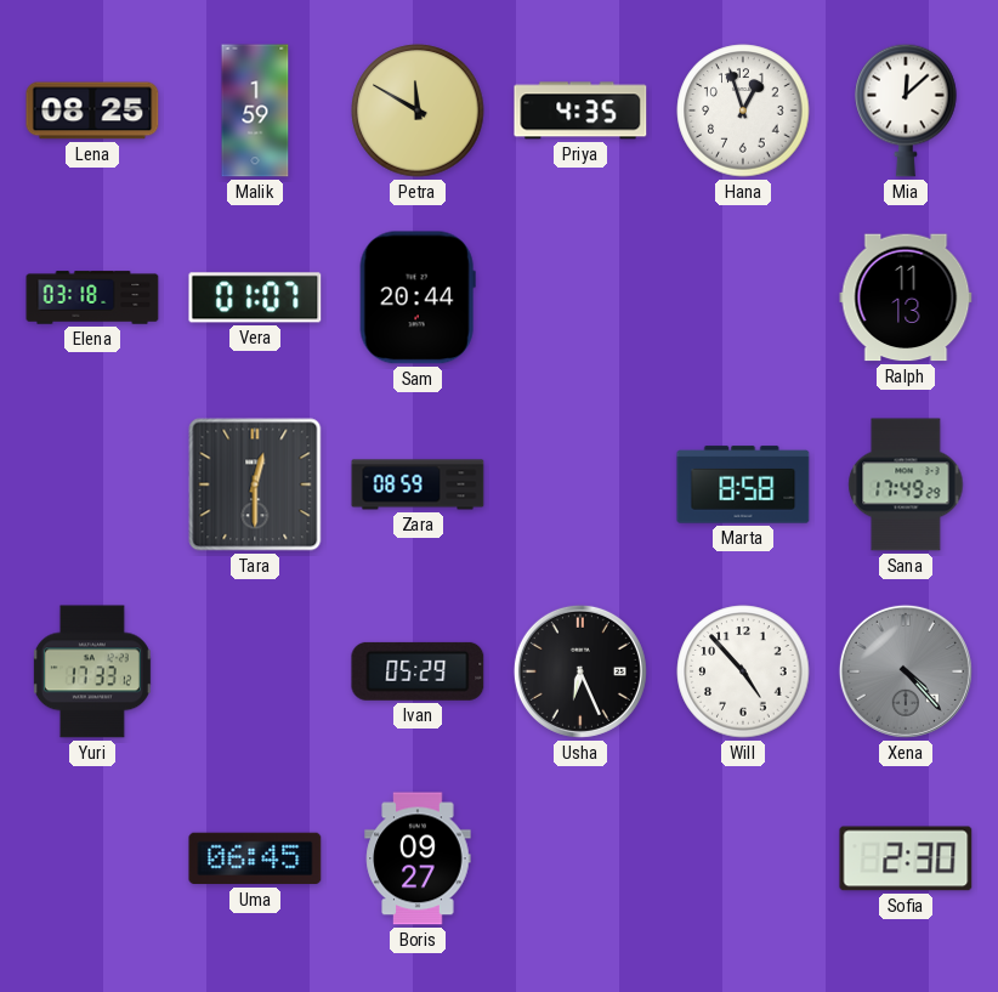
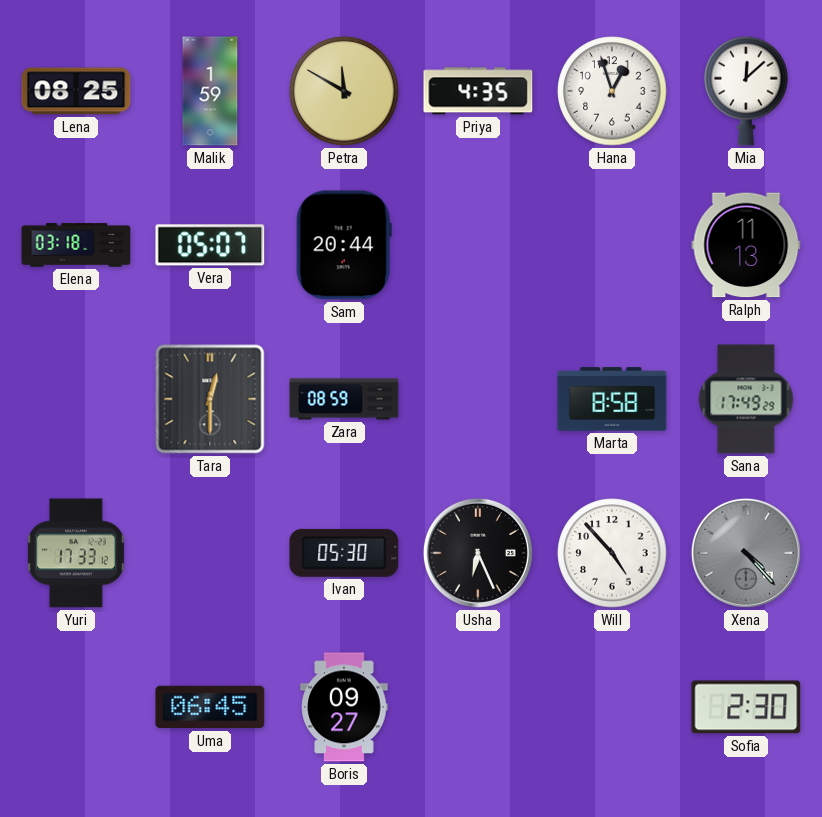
Vera: 01:07 -> 05:07 (210, 245)
Ivan: 05:29 -> 05:30 (344, 553)
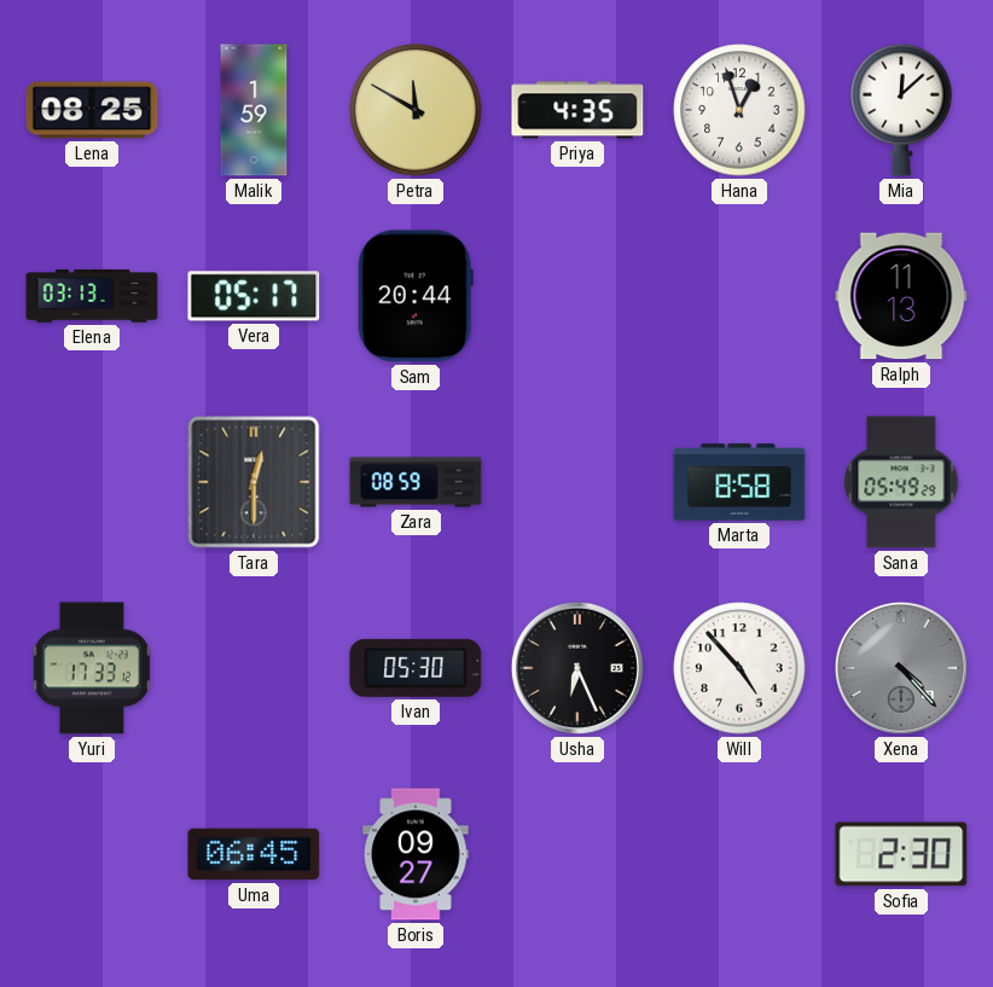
Elena: 03:18 -> 03:13 (92, 296)
Vera: 05:07 -> 05:17 (254, 296)
Sana: 17:49 -> 05:49 (901, 482)
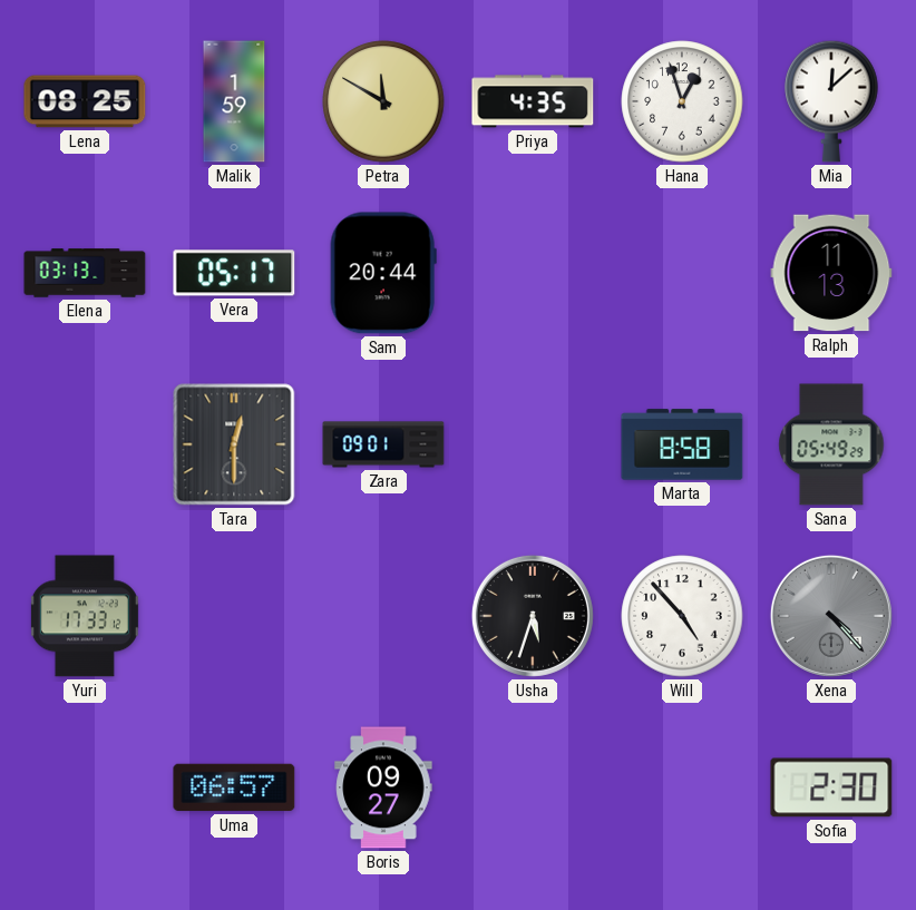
Zara: 08:59 -> 09:01 (383, 444)
Ivan: 05:30 -> none (416, 668)
Usha: 6:26 -> 5:33 (533, 616)
Uma: 06:45 -> 06:57 (234, 787)
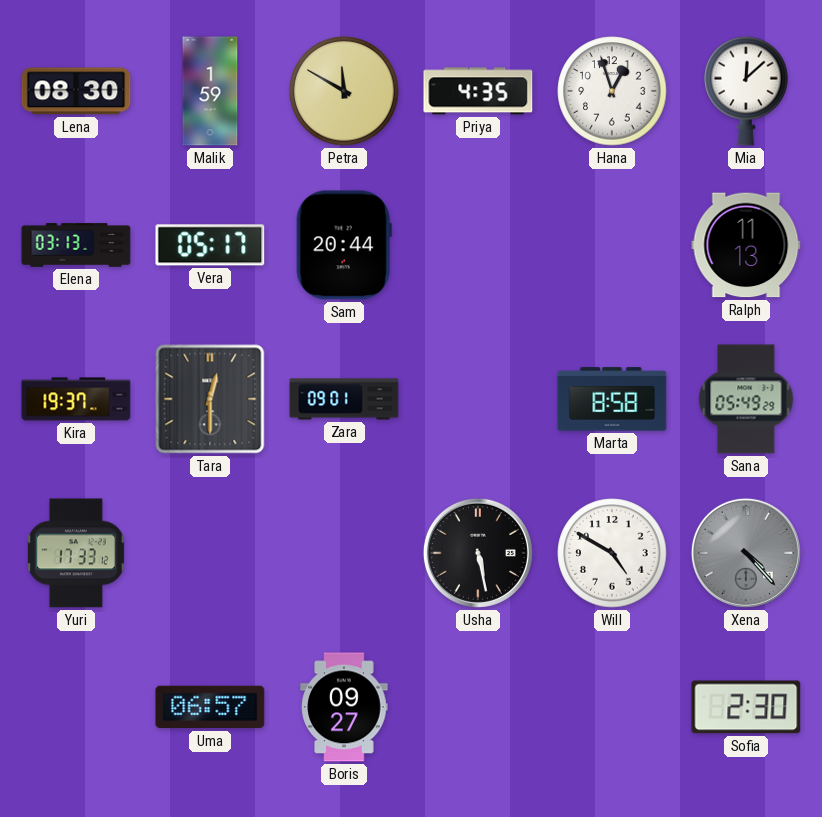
Lena: 08:25 -> 08:30 (76, 91)
Kira: none -> 19:37 (76, 399)
Usha: 5:33 -> 5:28 (478, 553)
Will: 4:53 -> 4:50 (612, 553)
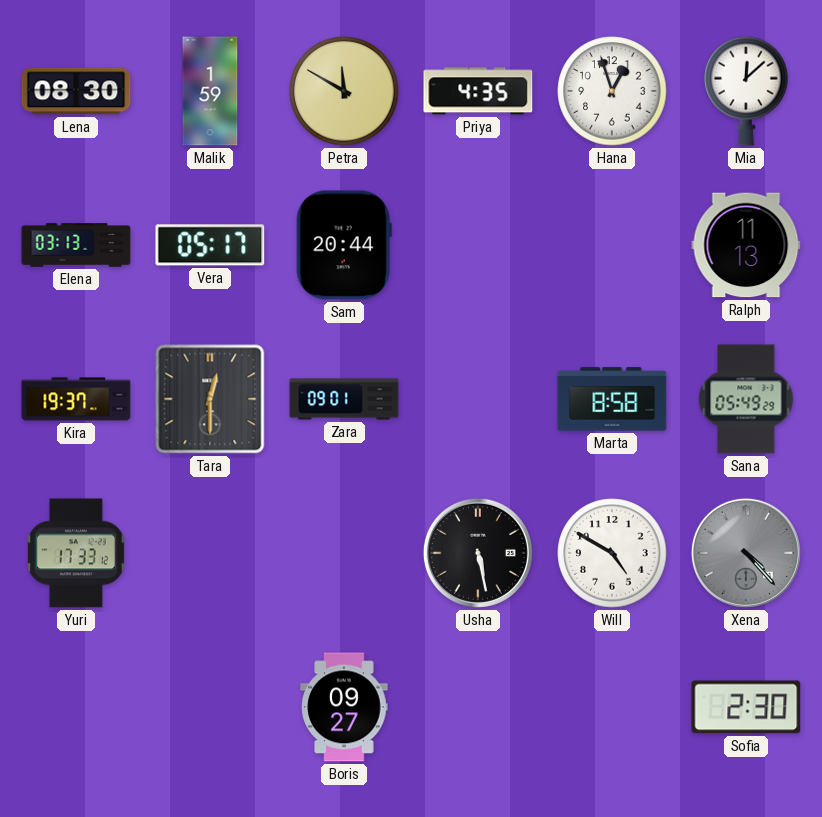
Uma: 06:57 -> none (210, 707)
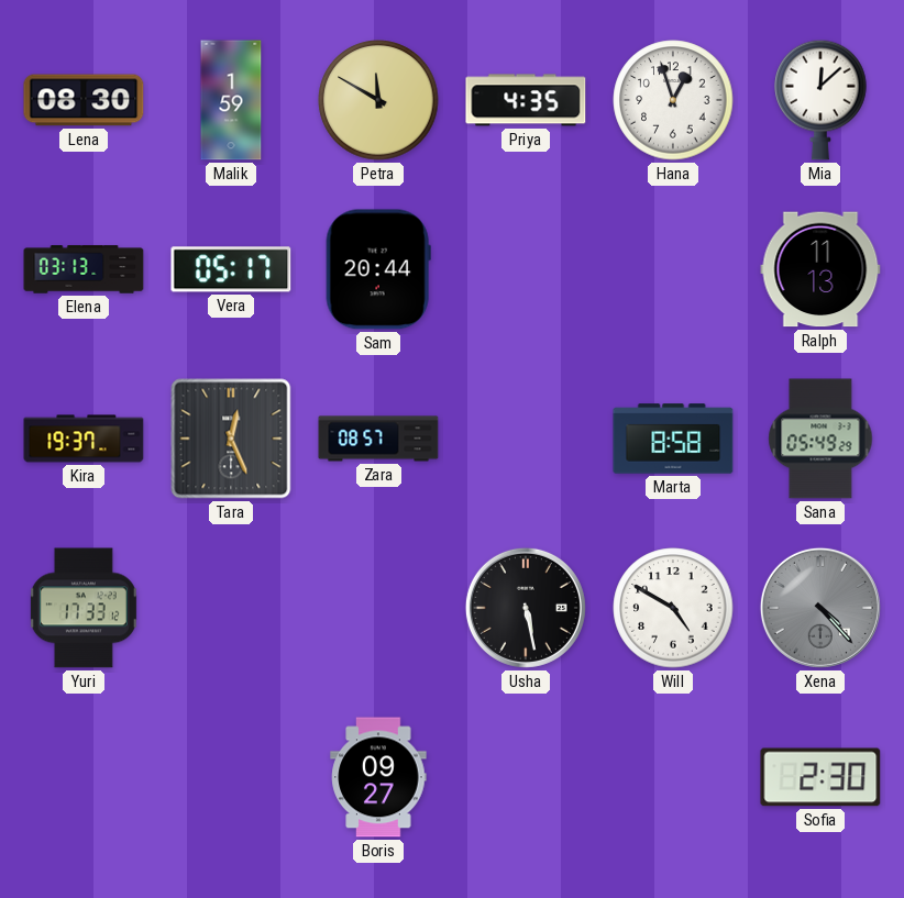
Tara: 12:30 -> 12:26 (231, 439)
Zara: 09:01 -> 08:57 (378, 439)
